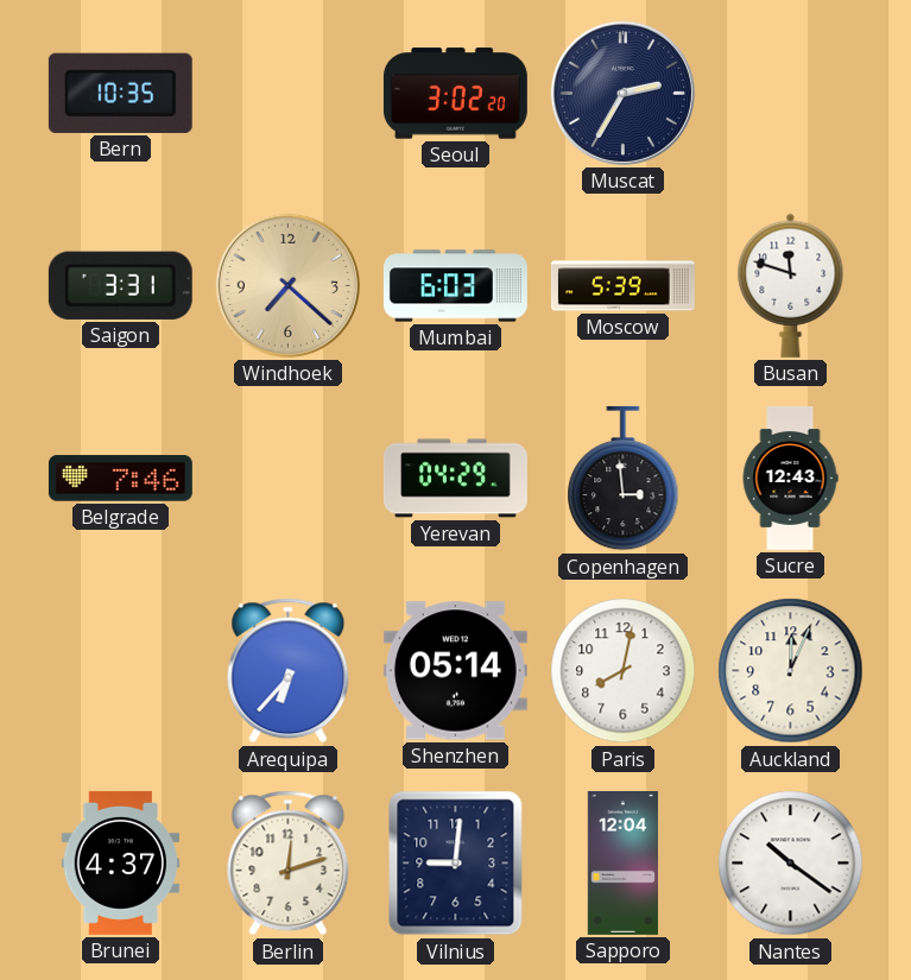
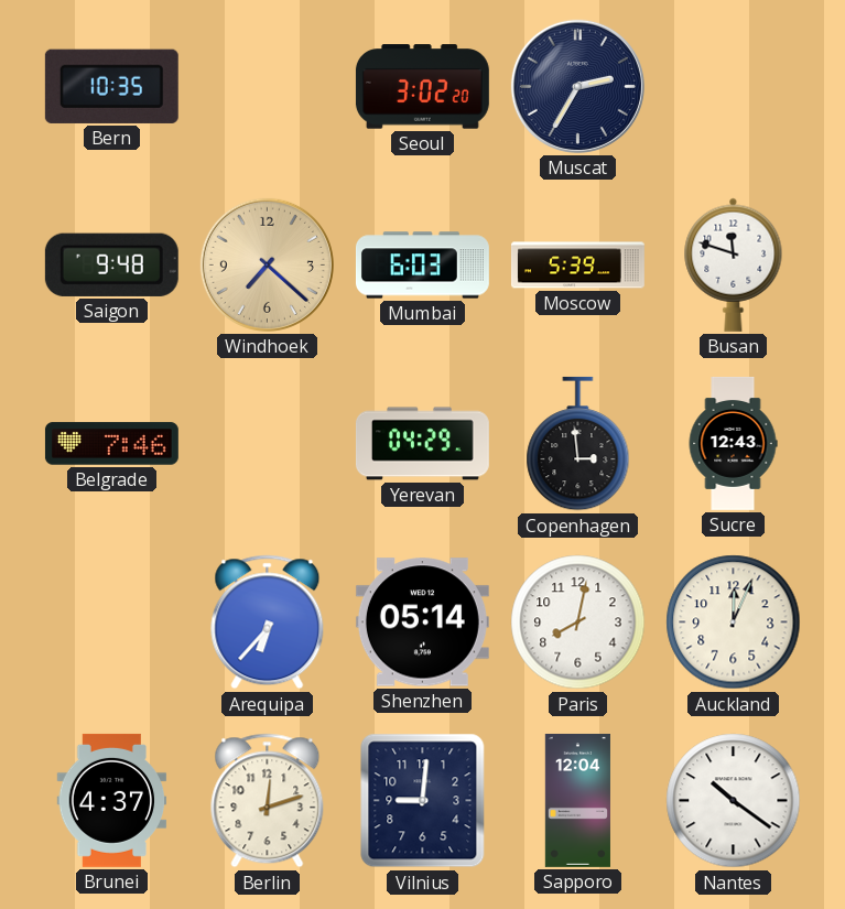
Saigon: 3:31 -> 9:48 (111, 264)
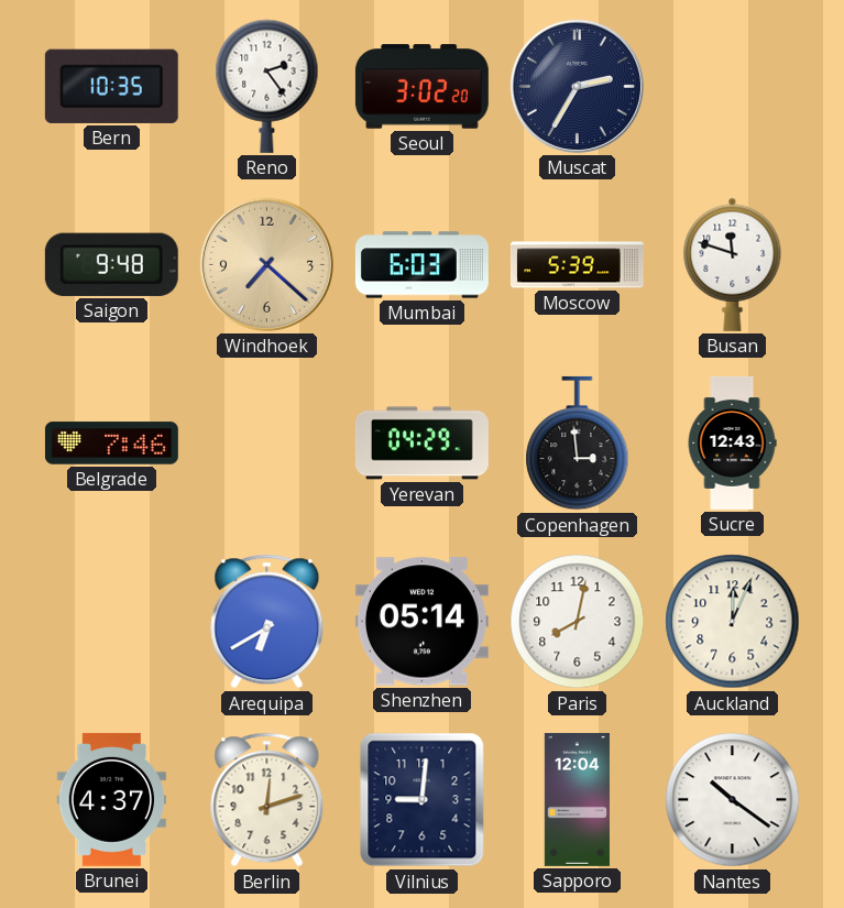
Reno: none -> 2:24 (267, 86)
Arequipa: 6:37 -> 6:40 (267, 622)
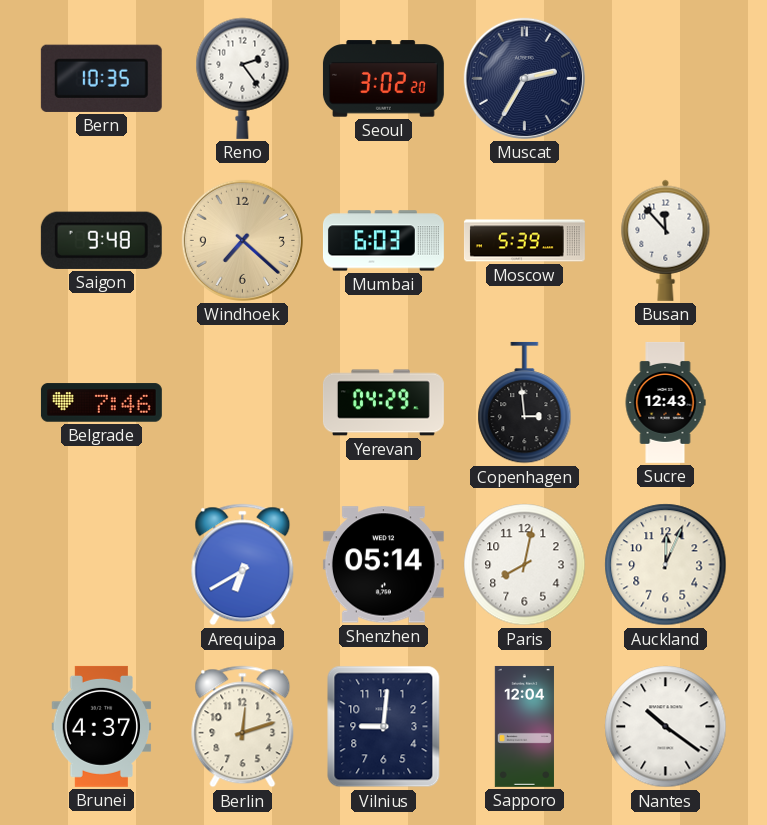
Busan: 11:48 -> 11:53 (666, 240)
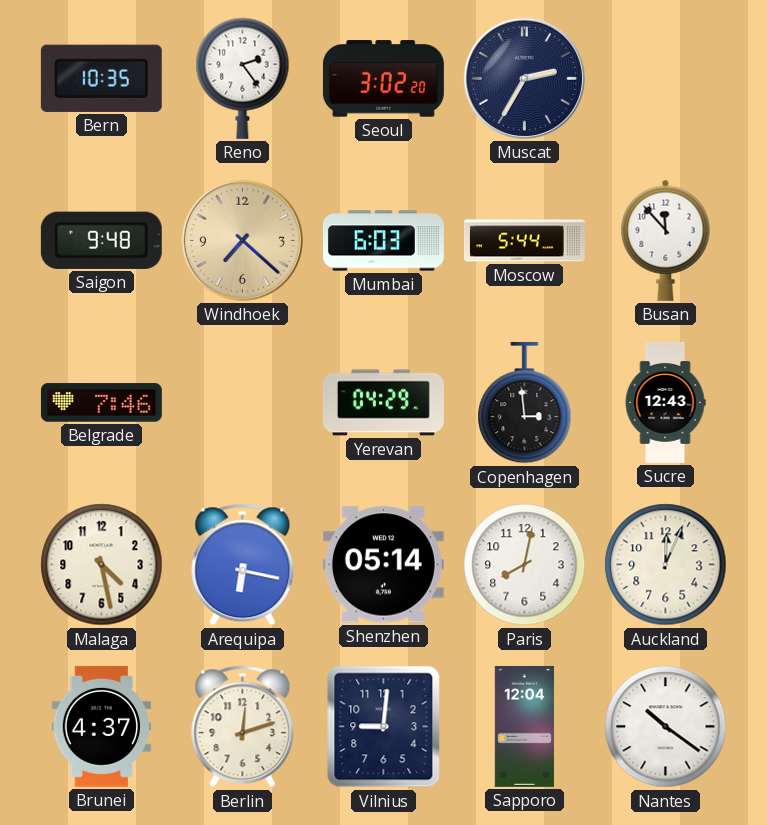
Moscow: 5:39 -> 5:44 (524, 241)
Malaga: none -> 4:28 (102, 565)
Arequipa: 6:40 -> 6:17 (243, 565)
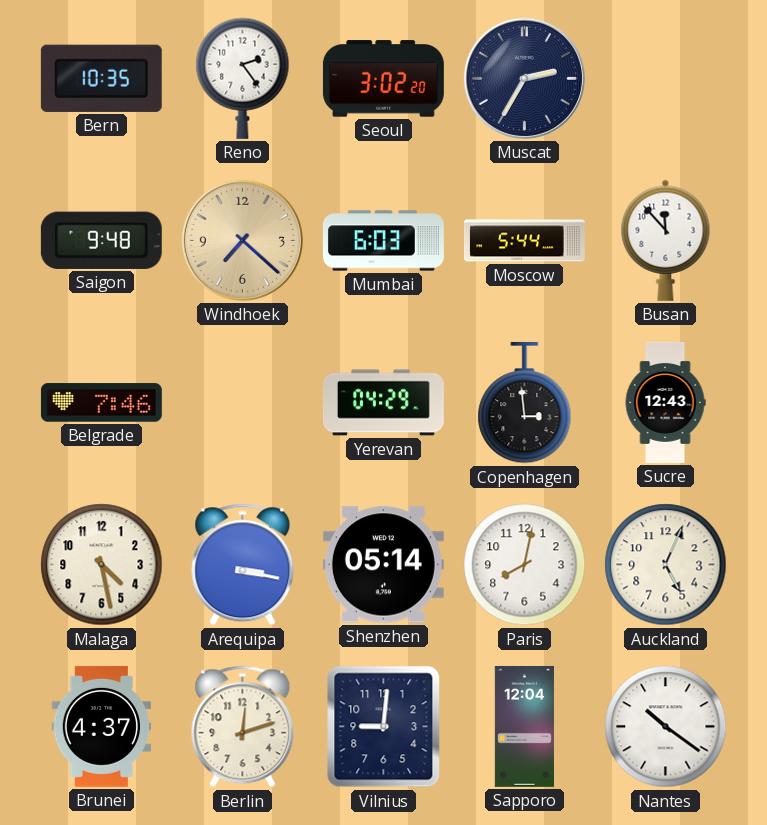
Arequipa: 6:17 -> 3:17 (243, 565)
Auckland: 12:04 -> 5:04 (666, 565)
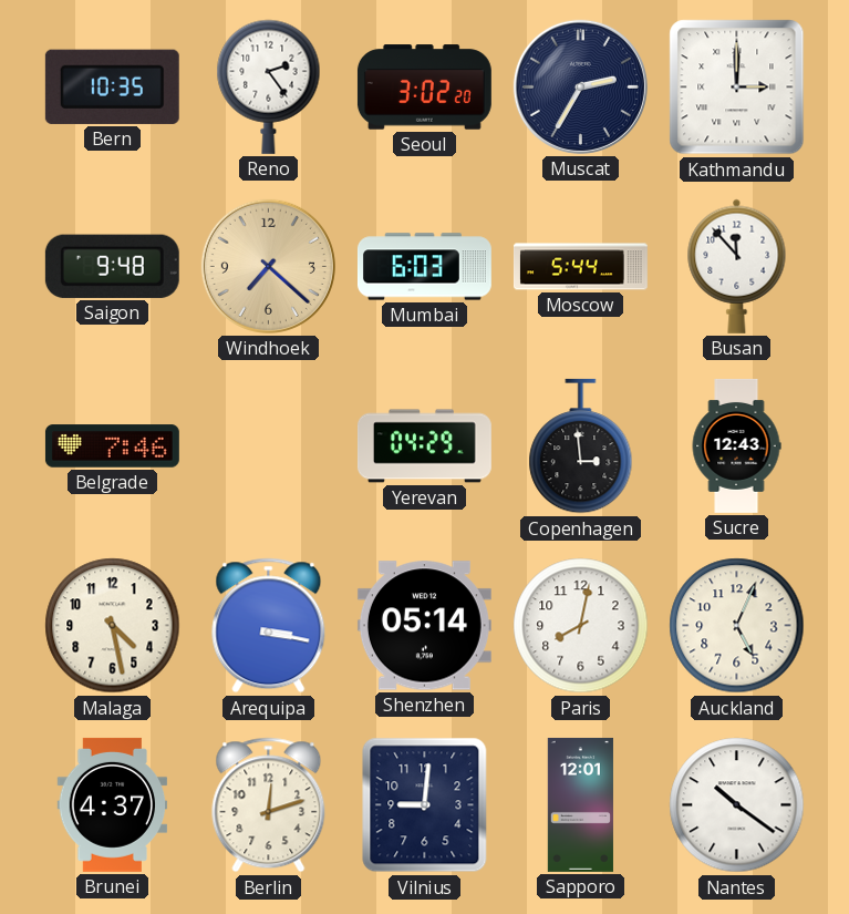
Kathmandu: none -> 3:00 (737, 88)
Sapporo: 12:04 -> 12:01 (580, 804)
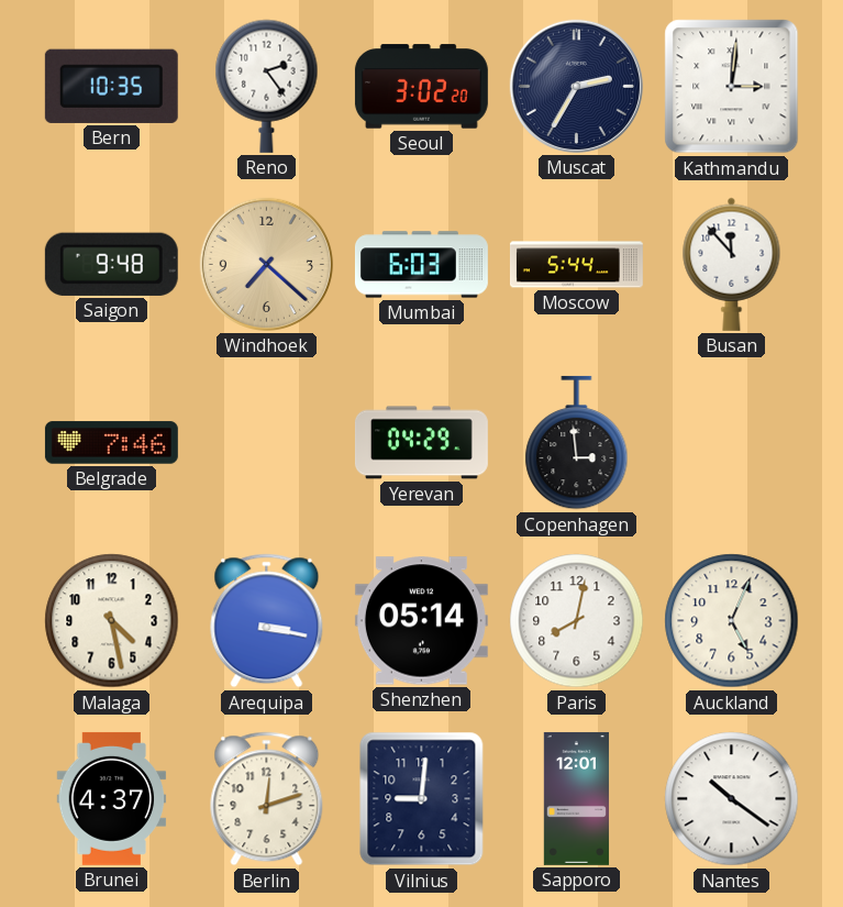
Kathmandu: 3:00 -> 3:01 (732, 87)
Sucre: 12:43 -> none (736, 445)
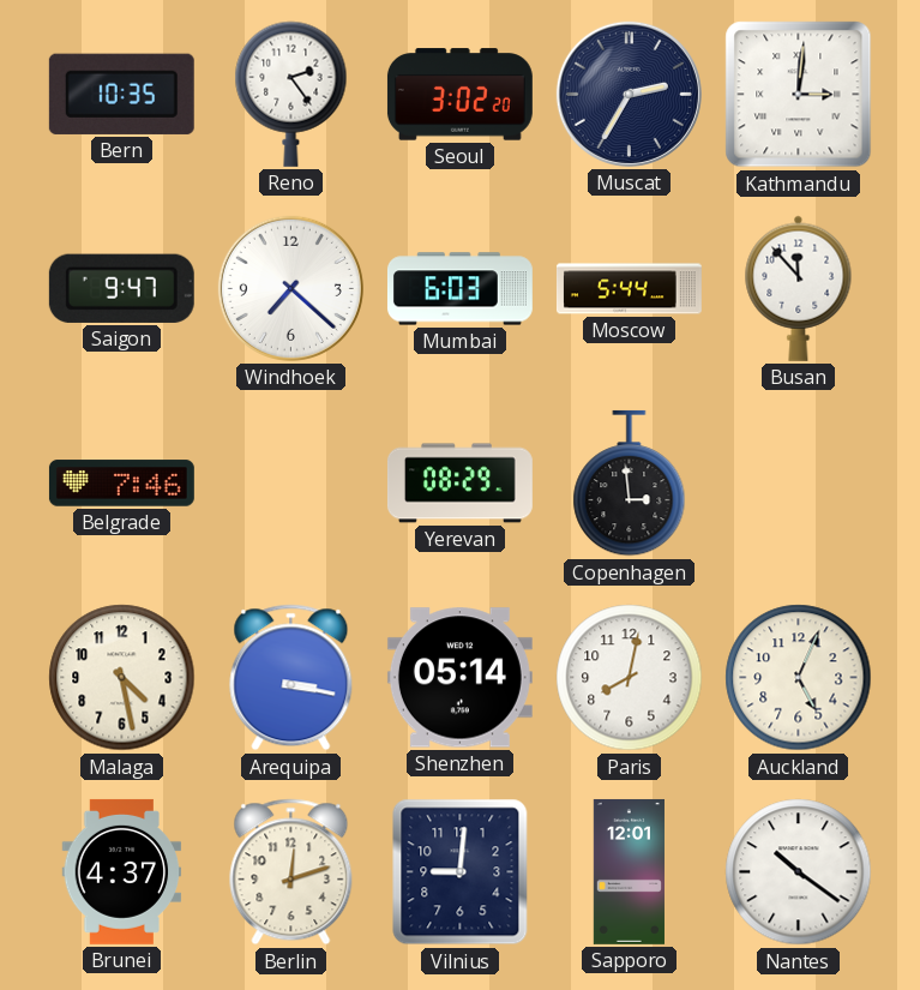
Saigon: 9:48 -> 9:47 (121, 288)
Windhoek dial: champagne -> white (290, 288)
Yerevan: 04:29 -> 08:29 (459, 484)
